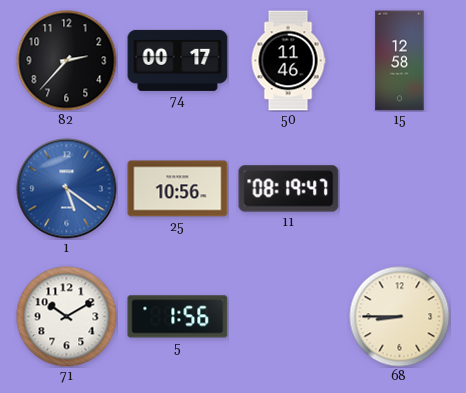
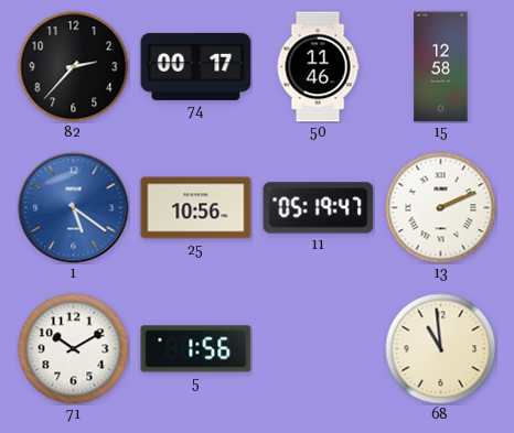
11: 08:19 -> 05:19 (319, 208)
13: none -> 2:11 (441, 208)
68: 8:45 -> 10:59 (441, 349)
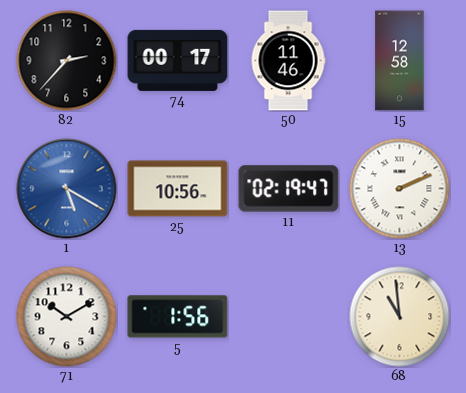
1: 5:21 -> 5:20 (67, 189)
11: 05:19 -> 02:19 (289, 189)
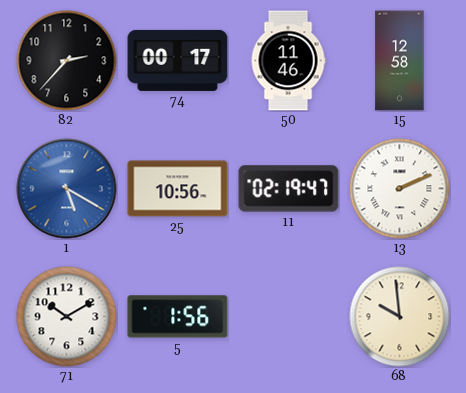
68: 10:59 -> 9:59 (400, 317)
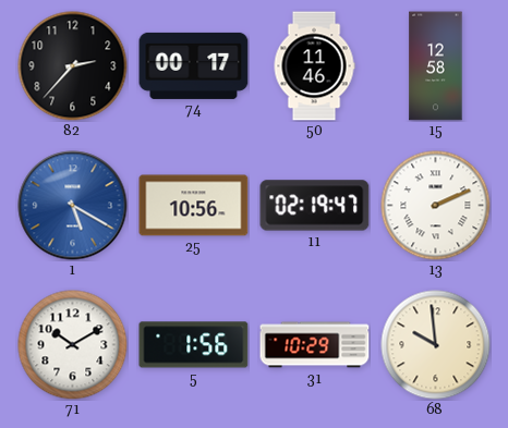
31: none -> 10:29 (315, 345)
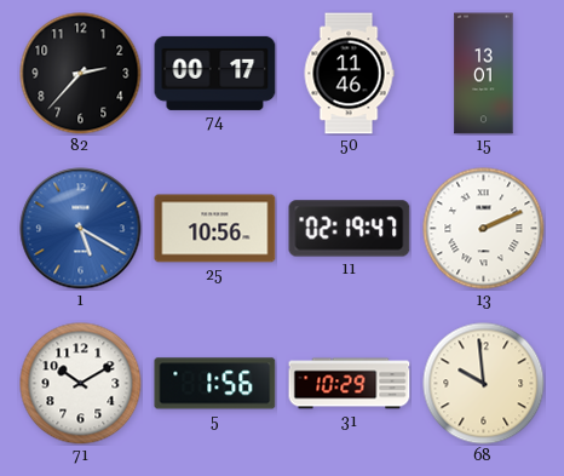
15: 12:58 -> 13:01 (484, 74)
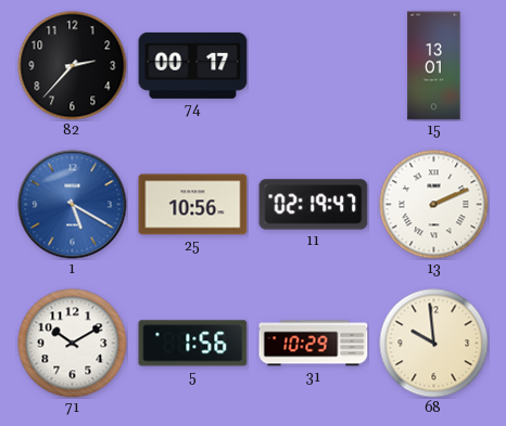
50: 11:46 -> none (349, 74)
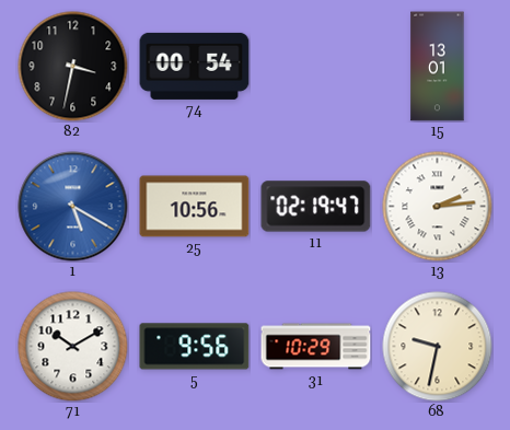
82: 2:37 -> 3:32 (73, 67)
74: 00:17 -> 00:54 (195, 66)
13: 2:11 -> 2:14 (438, 207)
5: 1:56 -> 9:56 (195, 347)
68: 9:59 -> 9:32 (438, 347)
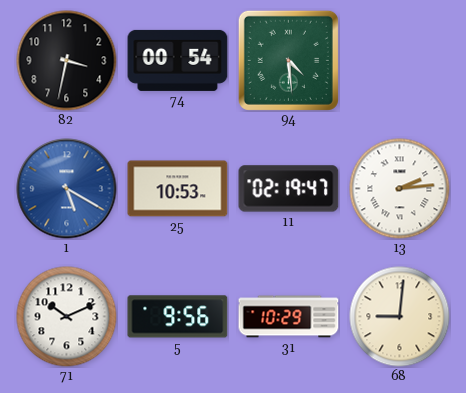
94: none -> 4:29 (288, 60)
15: 13:01 -> none (438, 67)
25: 10:56 -> 10:53 (178, 189)
71: 10:10 -> 10:11 (67, 317)
68: 9:32 -> 9:01 (400, 317)
